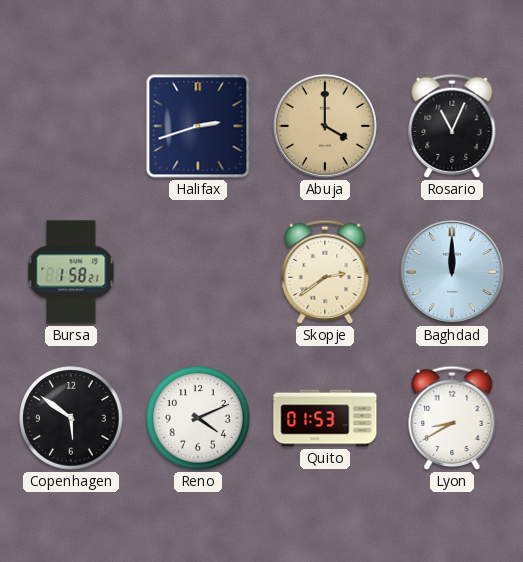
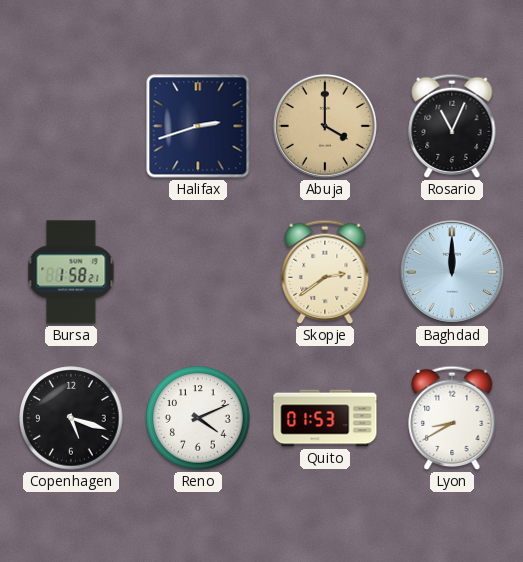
Copenhagen: 5:51 -> 5:18 (71, 418)
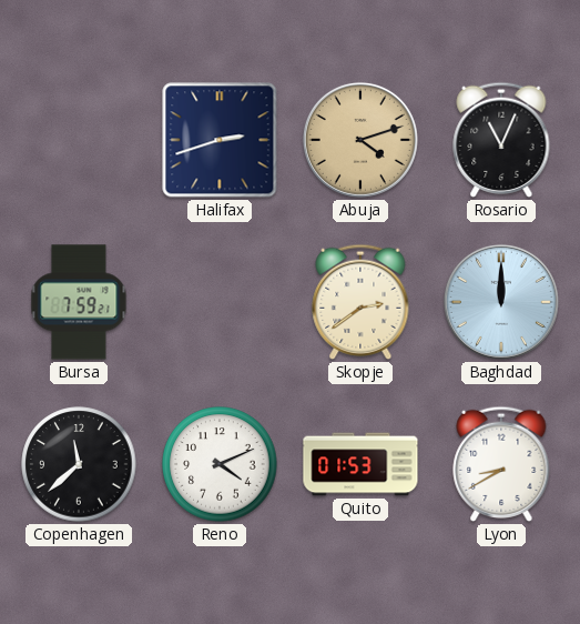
Abuja: 4:00 -> 4:12 (360, 140)
Bursa: 1:58 -> 7:59 (79, 302)
Copenhagen: 5:18 -> 11:38 (79, 464)
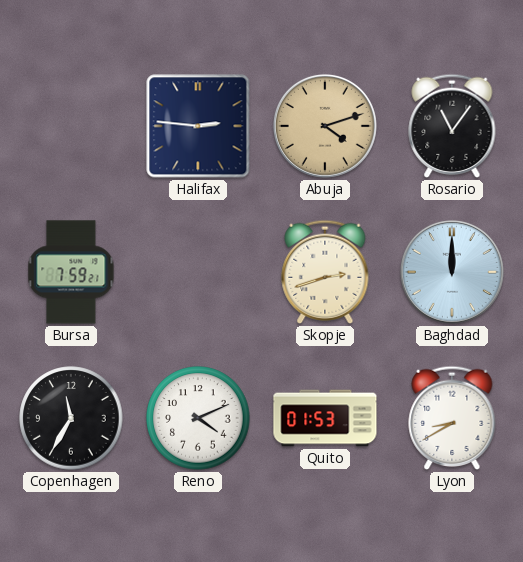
Halifax: 2:42 -> 2:46 (198, 126)
Rosario: 11:04 -> 11:06 (452, 126)
Skopje: 2:39 -> 2:42 (325, 272)
Copenhagen: 11:38 -> 11:35 (71, 418)
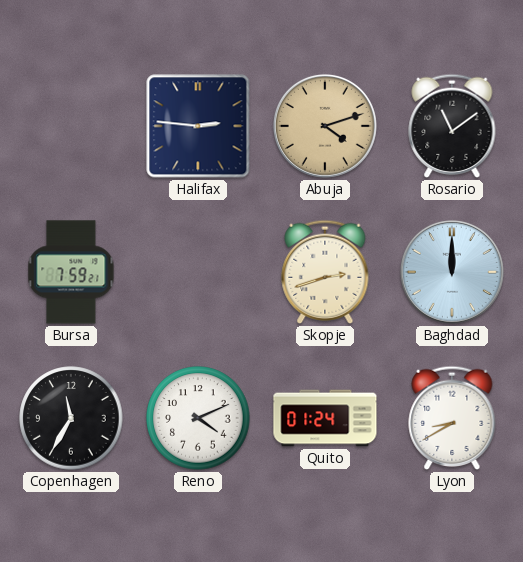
Rosario: 11:06 -> 11:09 (452, 126)
Quito: 01:53 -> 01:24 (325, 418)
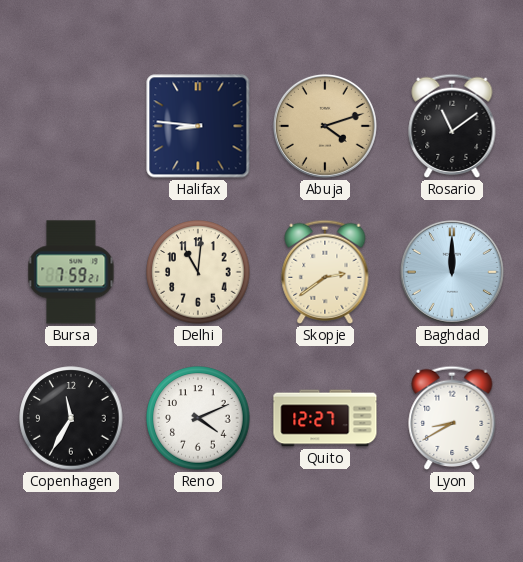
Halifax: 2:46 -> 8:46 (198, 126)
Delhi: none -> 11:01 (198, 272)
Skopje: 2:42 -> 2:39 (325, 272)
Quito: 01:24 -> 12:27 (325, 418)
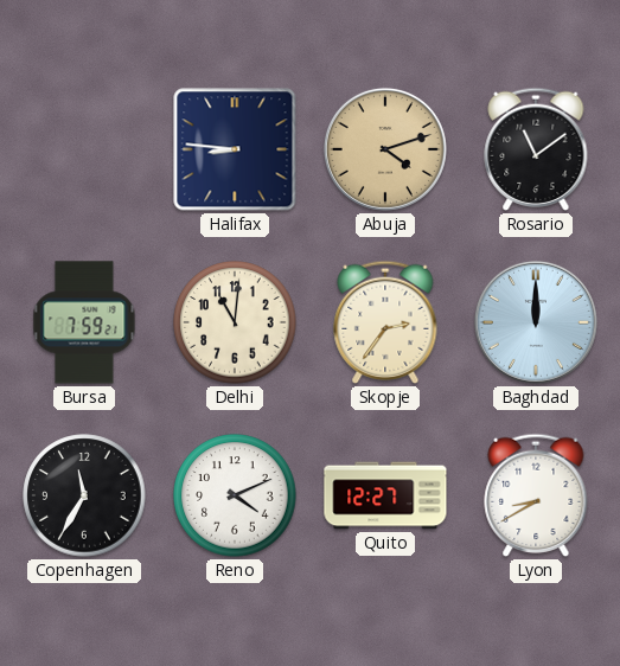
Skopje: 2:39 -> 2:36 (385, 322)
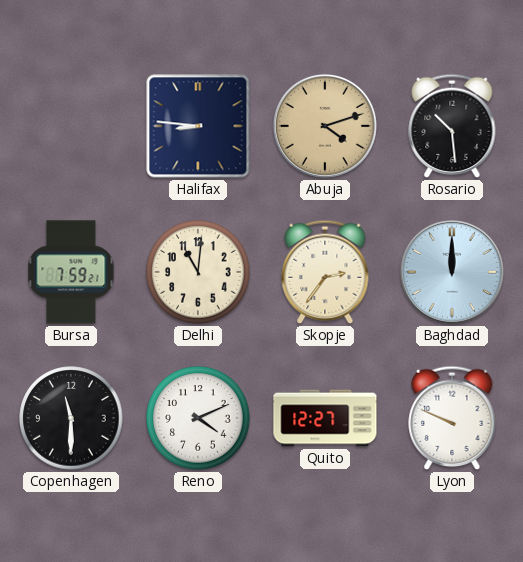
Rosario: 11:09 -> 10:29 (452, 126)
Copenhagen: 11:35 -> 11:30 (71, 418)
Lyon: 8:40 -> 9:49 (452, 418)
